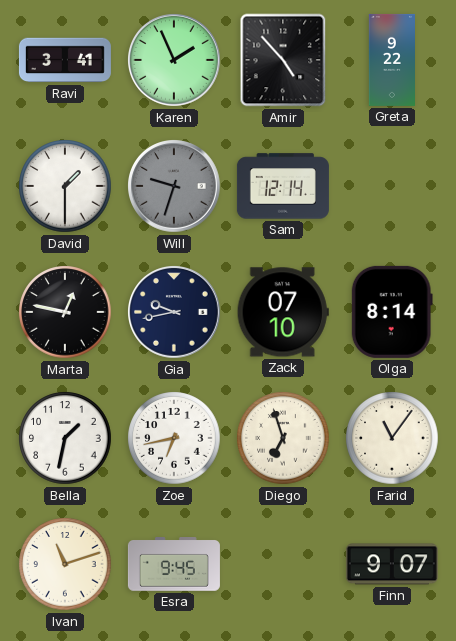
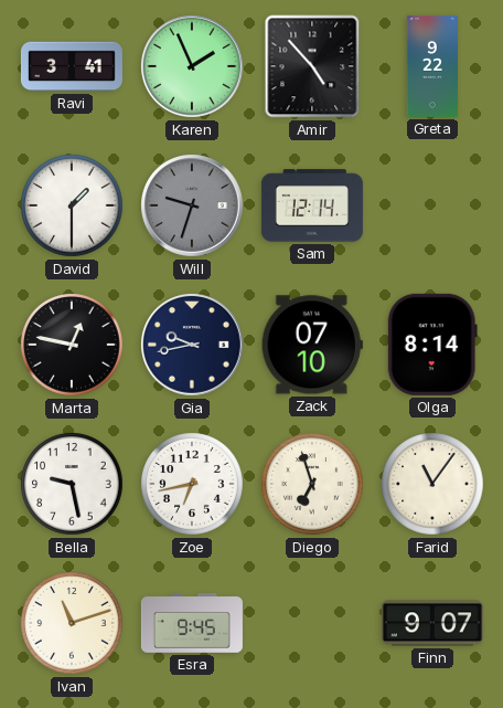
Bella: 1:32 -> 9:28 (72, 484)
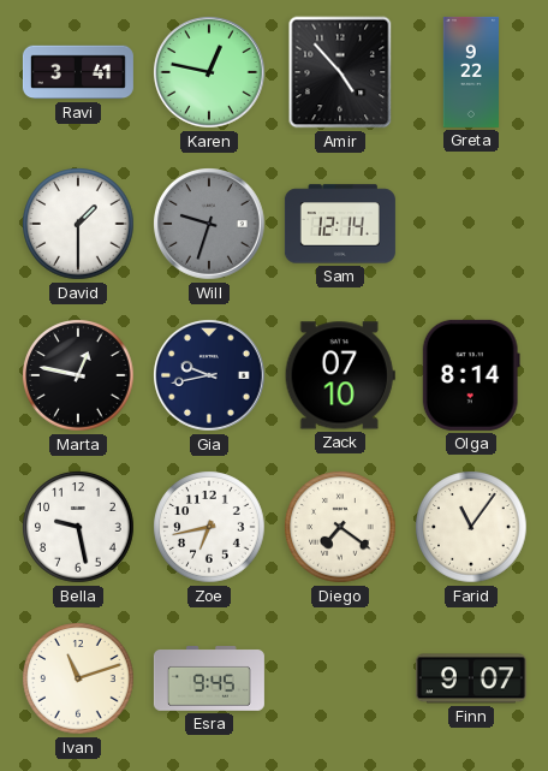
Karen: 1:56 -> 12:47 (210, 73)
Diego: 6:57 -> 7:21 (340, 527)
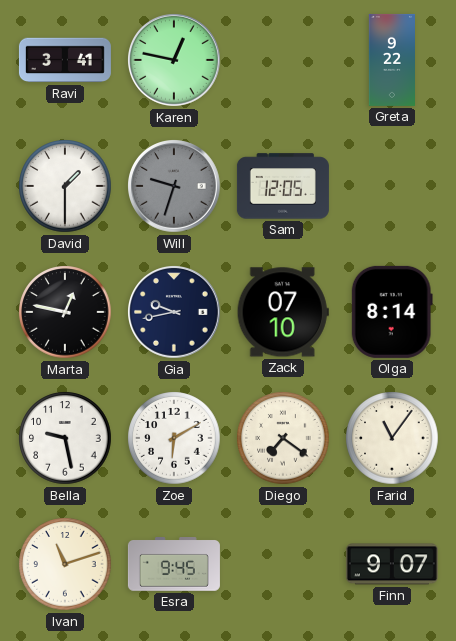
Amir: 4:53 -> none (340, 72)
Sam: 12:14 -> 12:05 (283, 186)
Zoe: 6:43 -> 6:10 (174, 438)
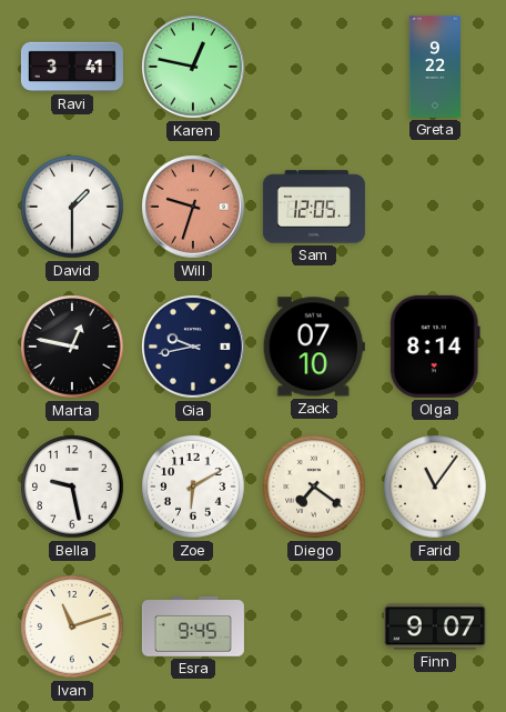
Will dial: grey -> salmon (194, 208)
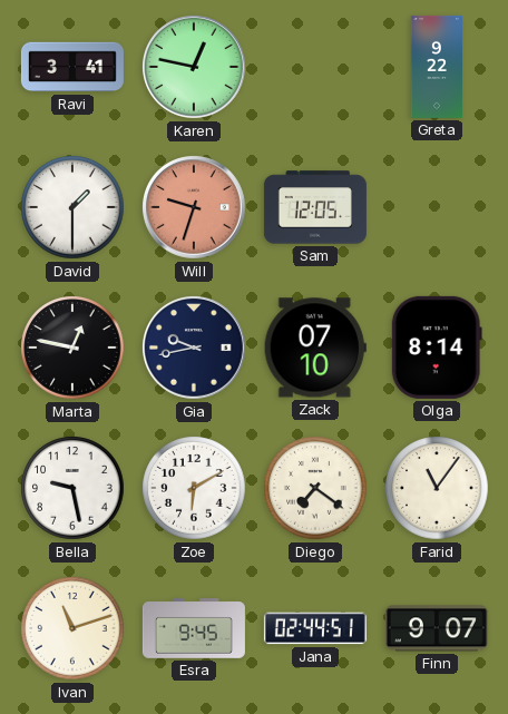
Jana: none -> 02:44 (315, 628)
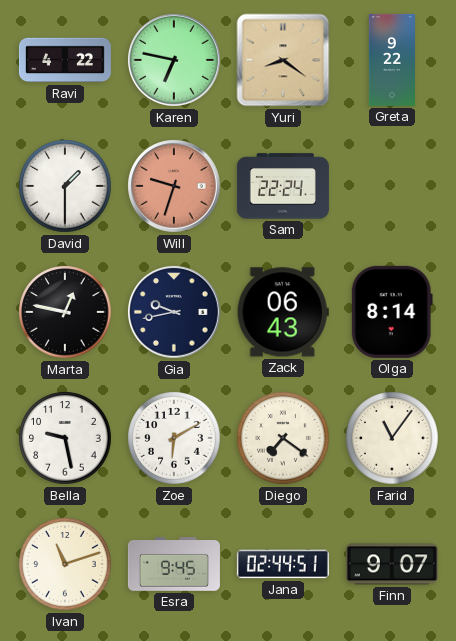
Ravi: 3:41 -> 4:22 (65, 60)
Karen: 12:47 -> 6:47 (175, 61)
Yuri: none -> 8:21 (283, 60)
Sam: 12:05 -> 22:24 (283, 186)
Zack: 07:10 -> 06:43 (283, 312)
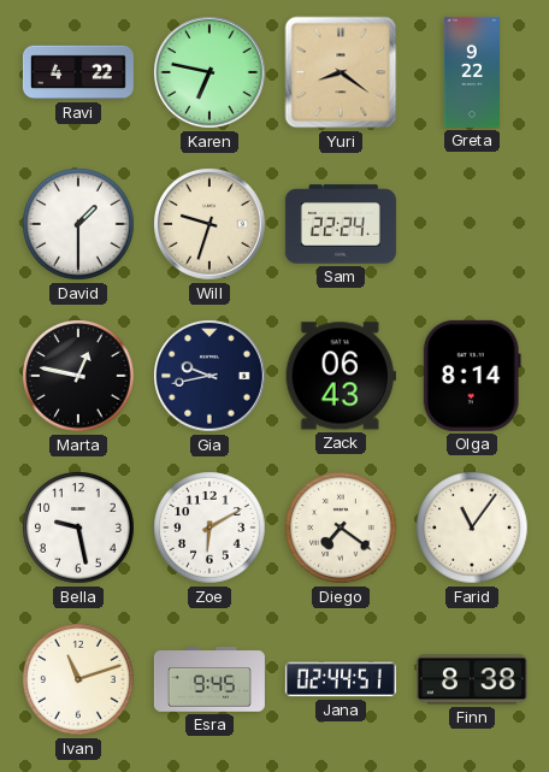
Will dial: salmon -> cream (211, 225)
Finn: 9:07 -> 8:38 (472, 679)
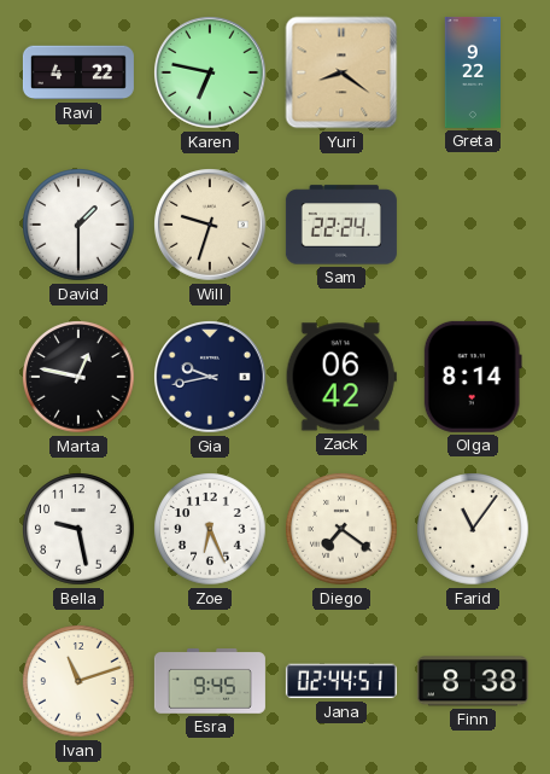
Zack: 06:43 -> 06:42 (341, 377)
Zoe: 6:10 -> 6:26 (210, 529)
